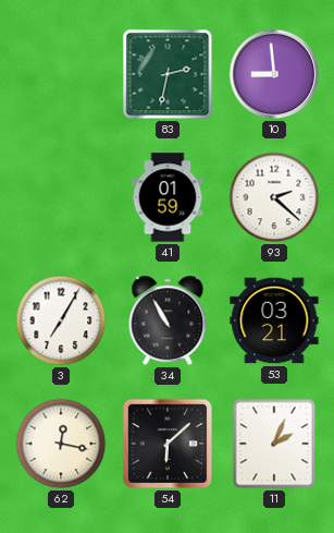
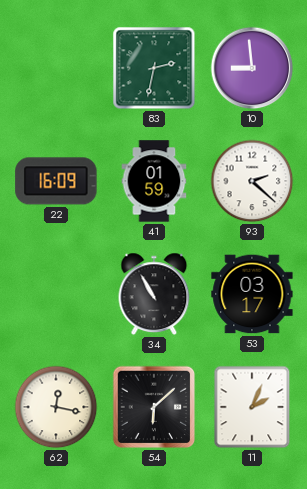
22: none -> 16:09 (56, 181)
3: 7:05 -> none (61, 320)
53: 03:21 -> 03:17 (252, 294)
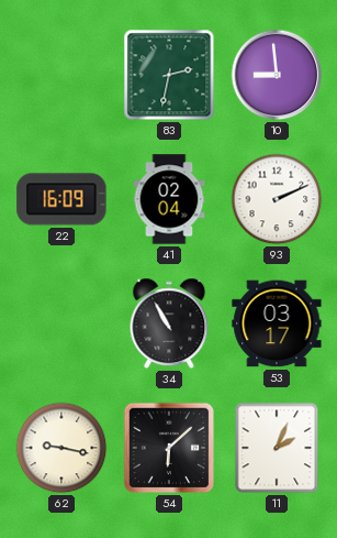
41: 01:59 -> 02:04 (169, 199)
93: 2:22 -> 2:11 (277, 199)
62: 12:17 -> 9:17 (61, 448)
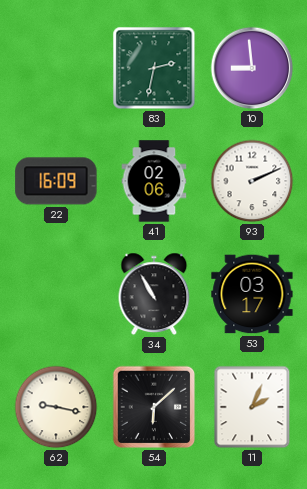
41: 02:04 -> 02:06 (154, 181)
